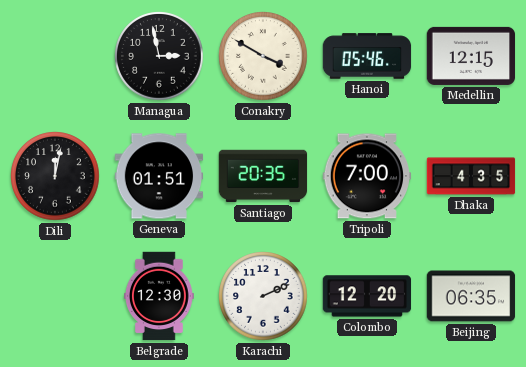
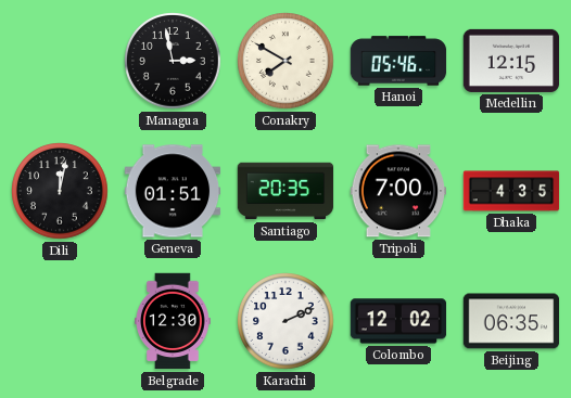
Conakry: 3:50 -> 7:50 (285, 61)
Colombo: 12:20 -> 12:02 (398, 321)
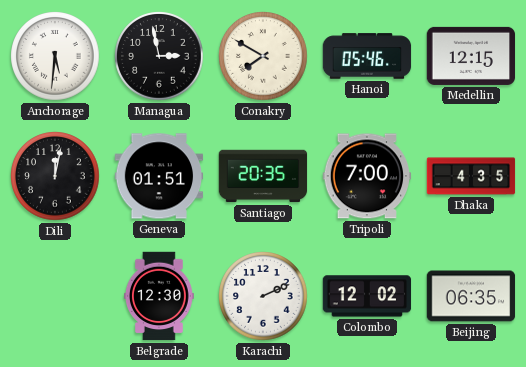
Anchorage: none -> 5:31 (55, 56)
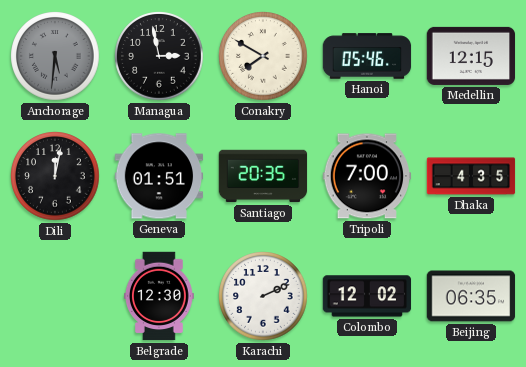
Anchorage dial: white -> grey (55, 56)
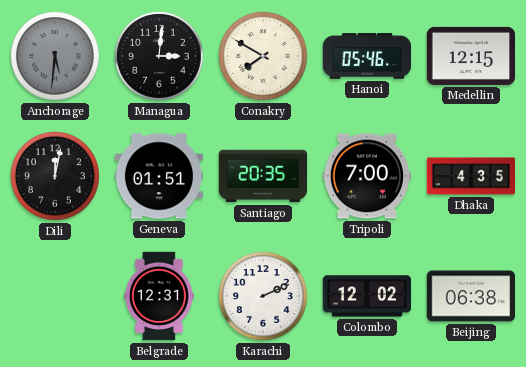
Managua: 2:58 -> 3:01 (159, 56)
Belgrade: 12:30 -> 12:31 (160, 296)
Beijing: 06:35 -> 06:38 (471, 296)
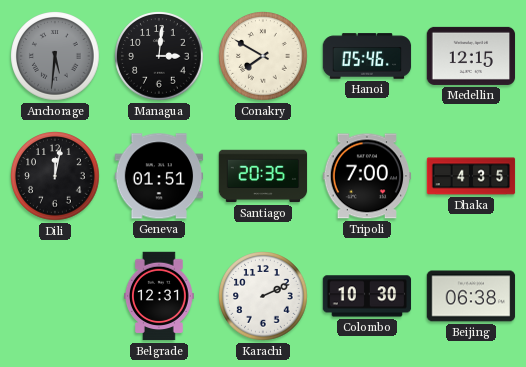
Colombo: 12:02 -> 10:30 (367, 296)
